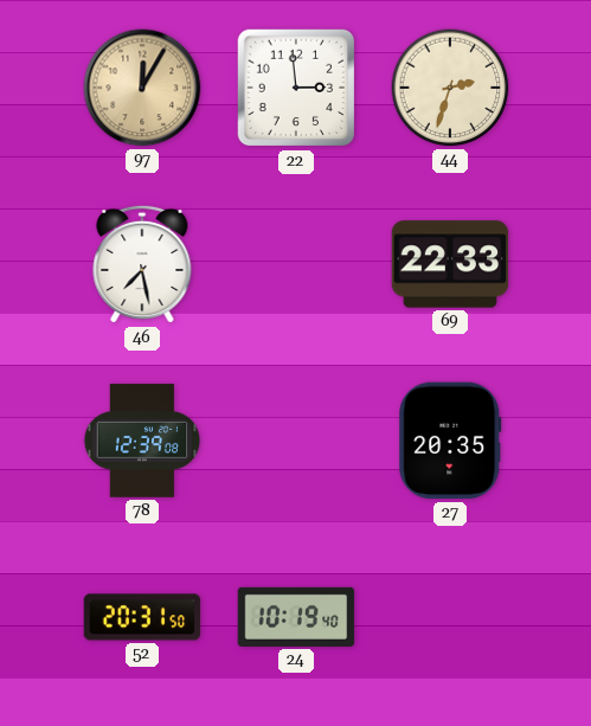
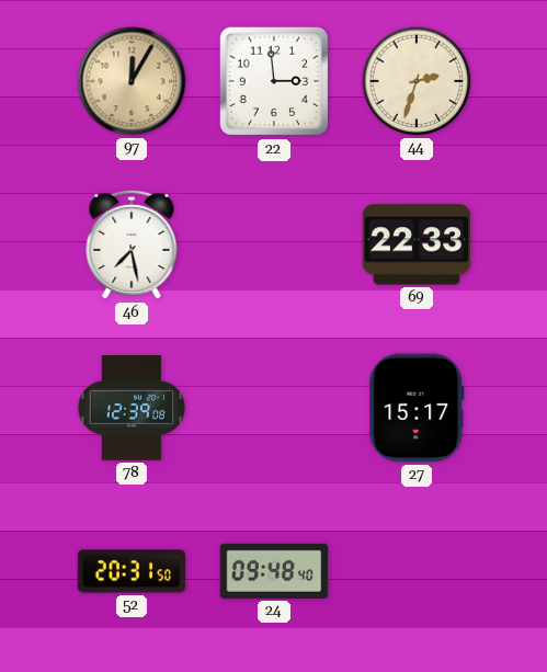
27: 20:35 -> 15:17 (417, 408)
24: 10:19 -> 09:48 (274, 571)
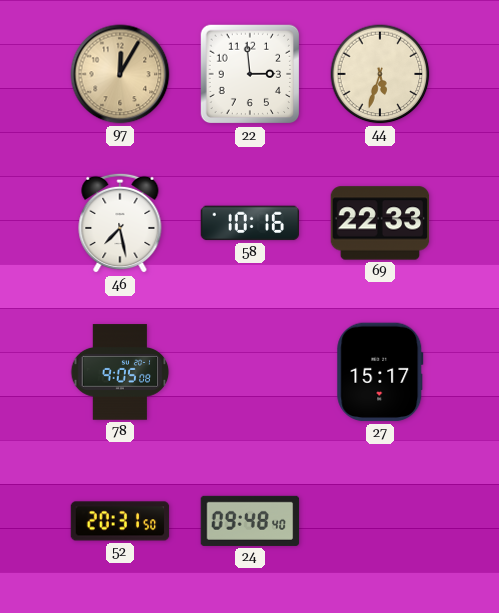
44: 2:33 -> 5:33 (380, 74)
58: none -> 10:16 (250, 223)
78: 12:39 -> 9:05 (120, 372)
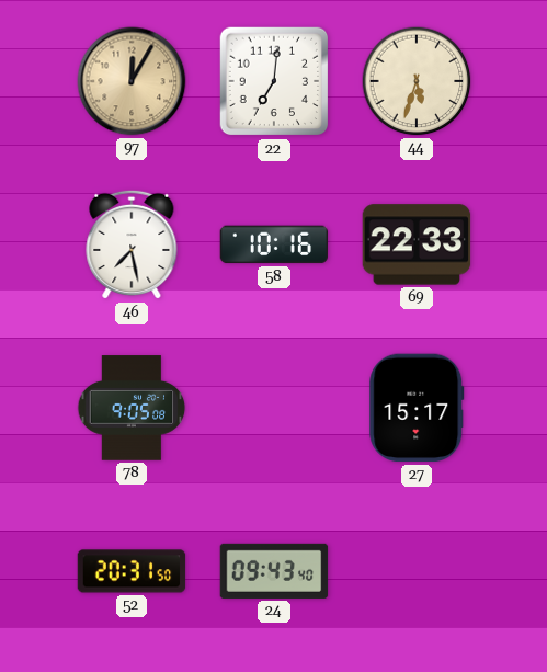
22: 2:59 -> 7:01 (274, 81)
24: 09:48 -> 09:43 (274, 571)
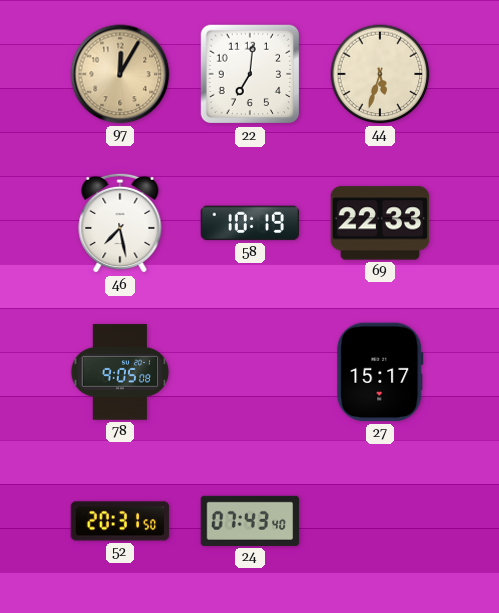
58: 10:16 -> 10:19 (250, 223)
24: 09:43 -> 07:43 (250, 521)
